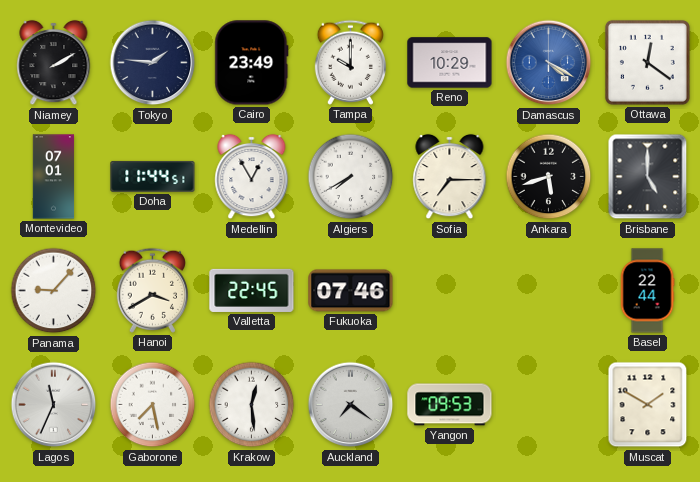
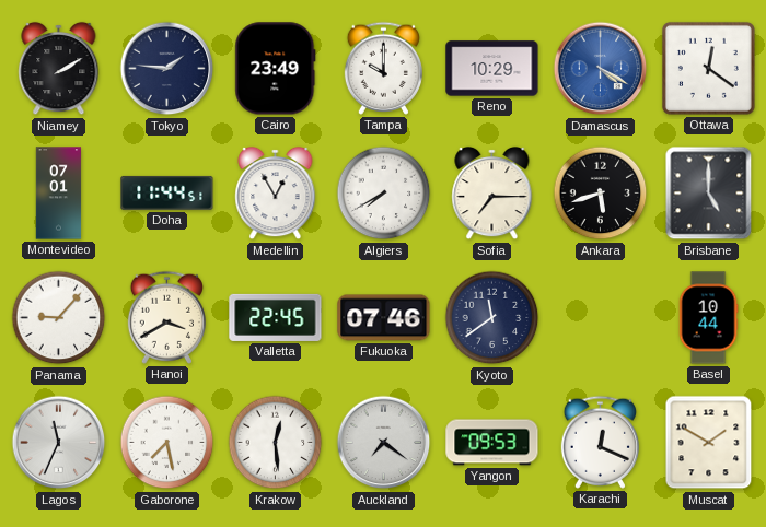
Kyoto: none -> 11:39 (492, 318)
Basel: 22:44 -> 10:44 (708, 318)
Karachi: none -> 12:19 (600, 442)
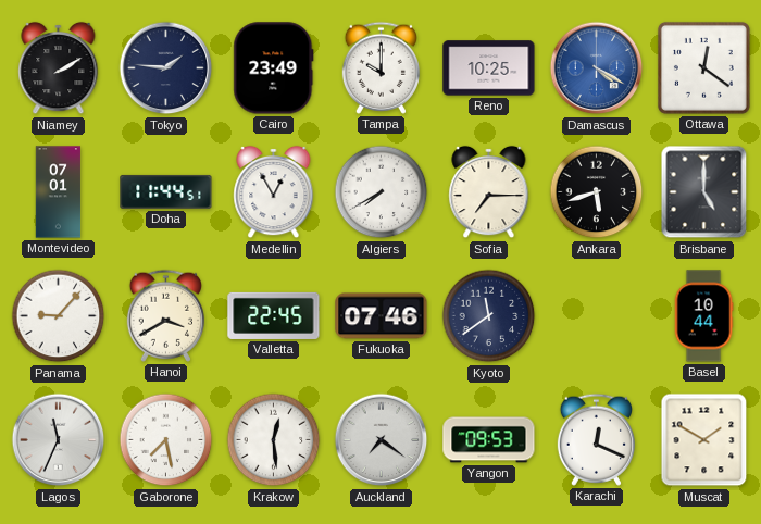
Reno: 10:29 -> 10:25 (489, 68)
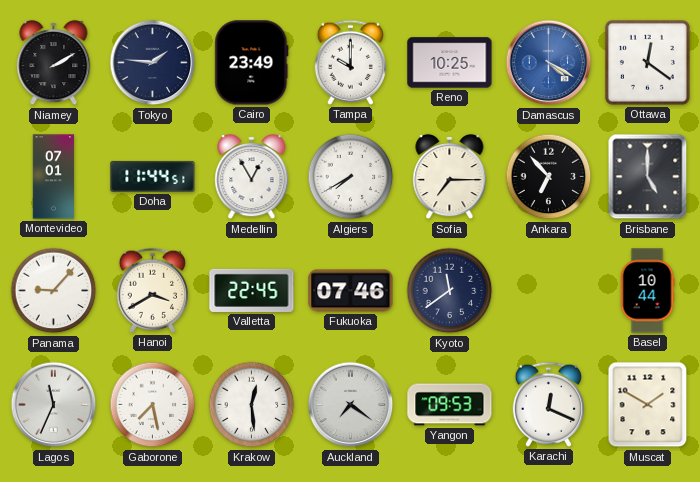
Ankara: 5:42 -> 6:53 (549, 177)
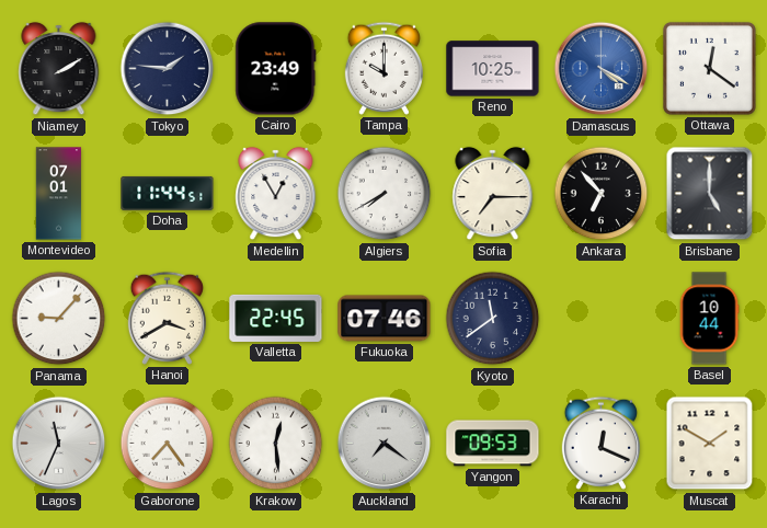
Gaborone: 7:28 -> 7:24 (168, 444)
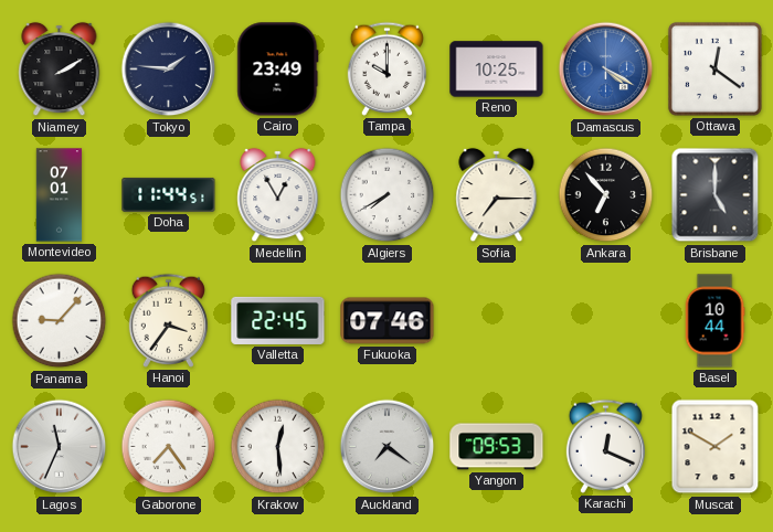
Hanoi: 3:40 -> 3:36 (168, 320)
Kyoto: 11:39 -> none (493, 319)
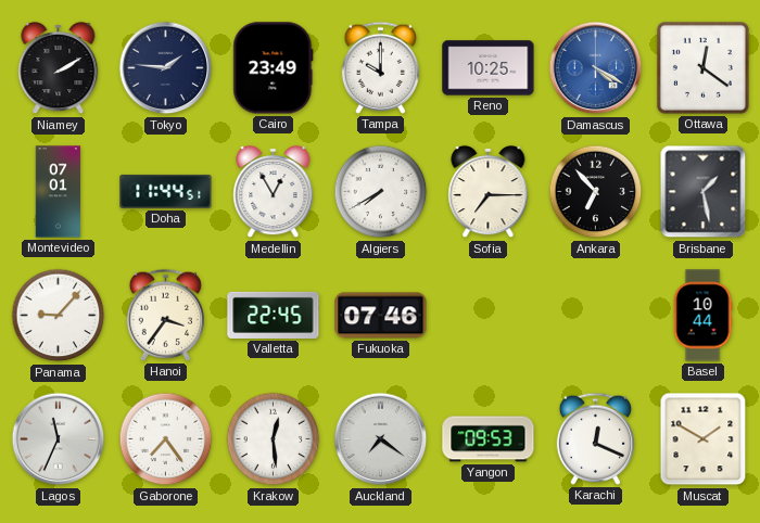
Brisbane: 5:00 -> 1:28 (704, 192)
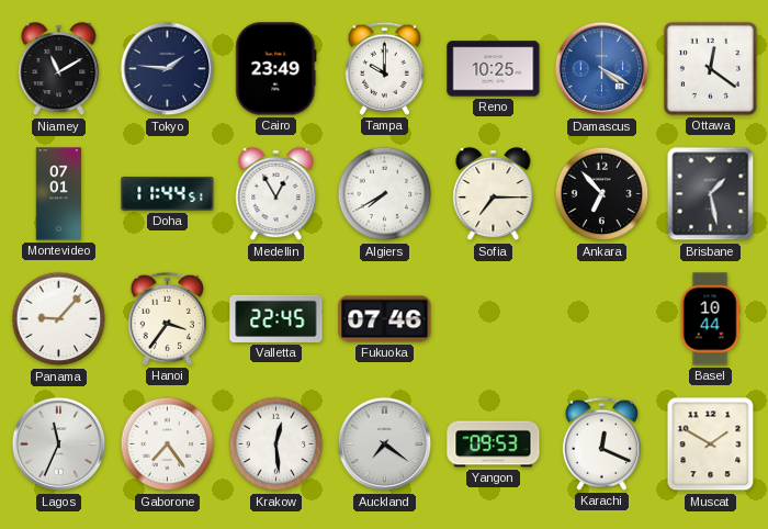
Niamey: 2:10 -> 11:10 (59, 69)
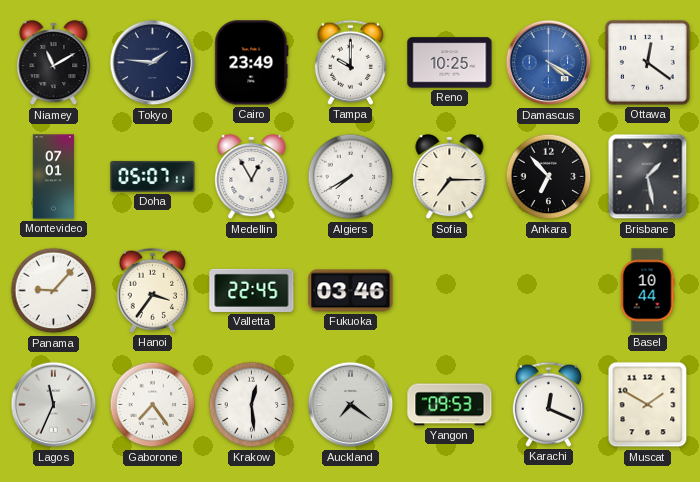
Doha: 11:44 -> 05:07 (153, 176)
Fukuoka: 07:46 -> 03:46 (351, 291)
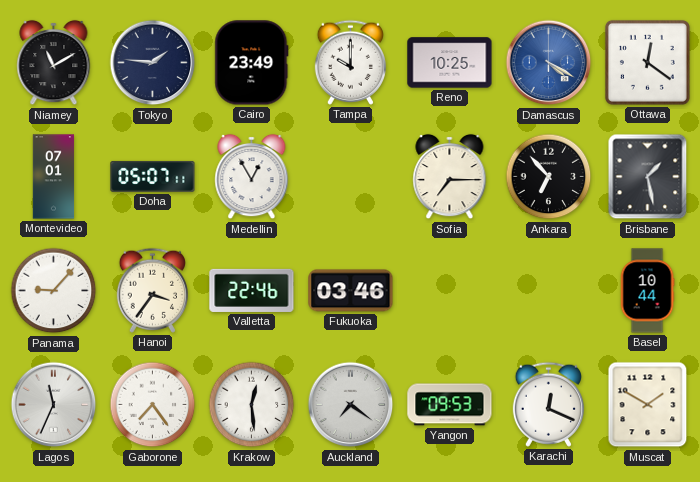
Algiers: 7:40 -> none (351, 177)
Valletta: 22:45 -> 22:46 (252, 290)
